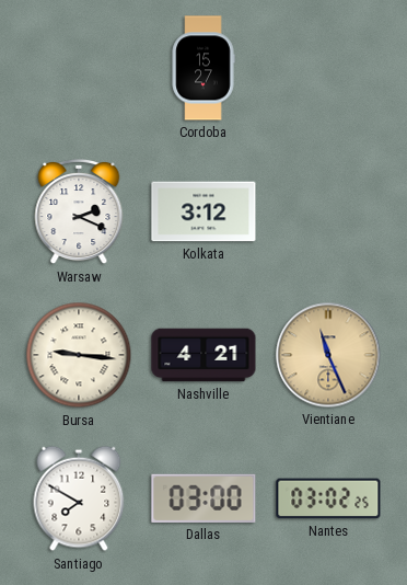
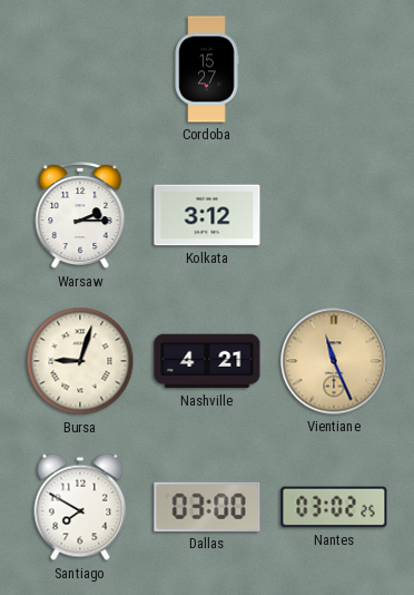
Warsaw: 2:19 -> 2:15 (80, 215)
Bursa: 9:16 -> 9:03 (80, 361)
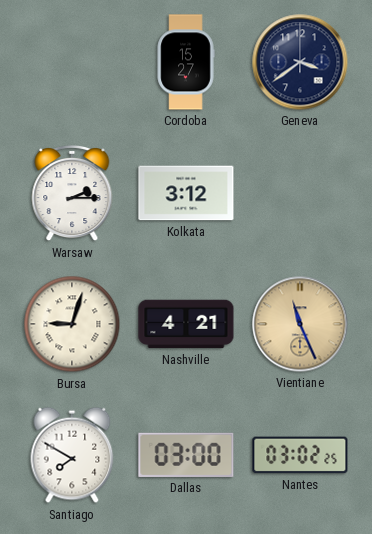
Geneva: none -> 3:39 (300, 62)
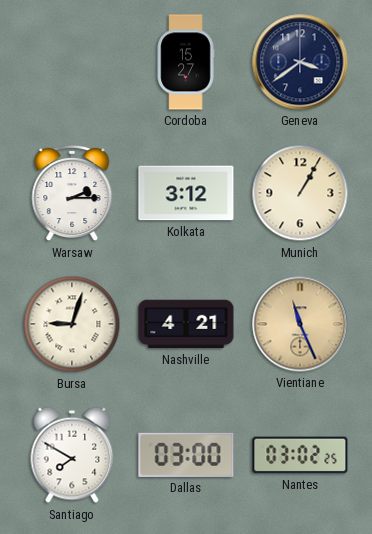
Munich: none -> 1:05 (300, 193)
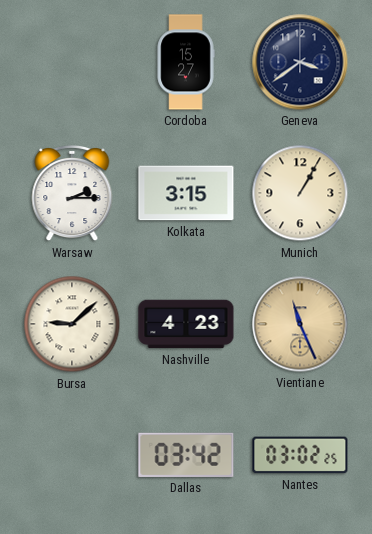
Kolkata: 3:12 -> 3:15 (186, 193)
Bursa: 9:03 -> 9:08 (72, 324)
Nashville: 4:21 -> 4:23 (186, 324)
Santiago: 7:50 -> none (72, 455)
Dallas: 03:00 -> 03:42 (186, 455)
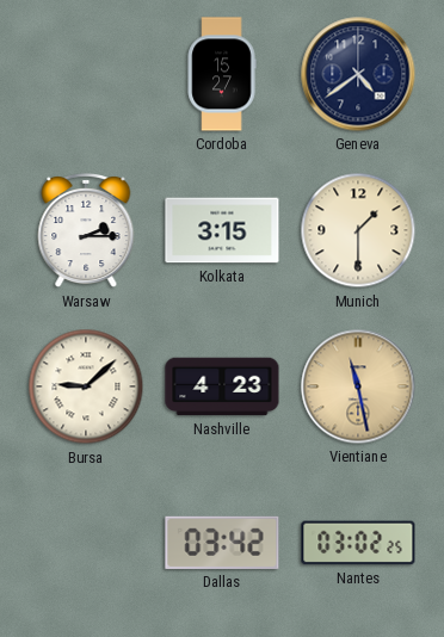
Geneva: 3:39 -> 4:39 (358, 74)
Munich: 1:05 -> 1:30 (358, 230)
Vientiane: 11:26 -> 11:28 (358, 386)
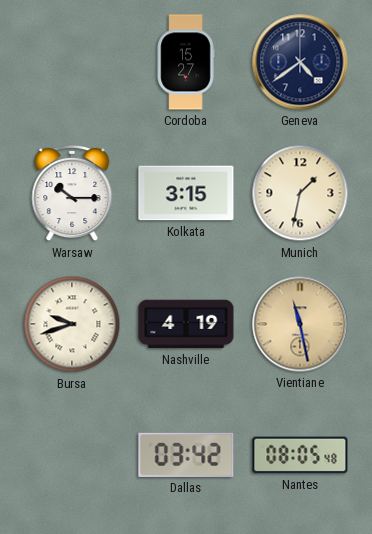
Warsaw: 2:15 -> 10:15 (72, 193)
Munich: 1:30 -> 1:32 (300, 193)
Bursa: 9:08 -> 9:42 (72, 324)
Nashville: 4:23 -> 4:19 (186, 324)
Nantes: 03:02 -> 08:05 (300, 455)
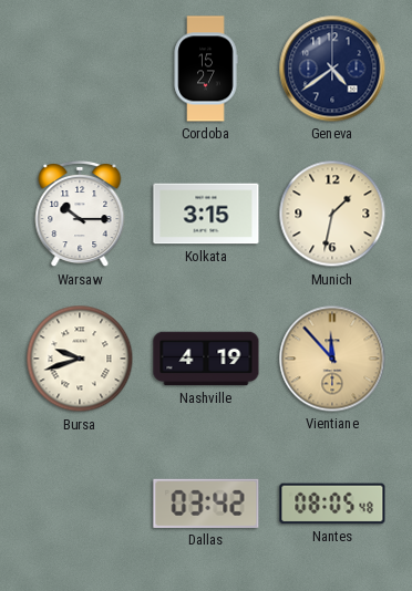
Vientiane: 11:28 -> 11:53 (332, 359)
